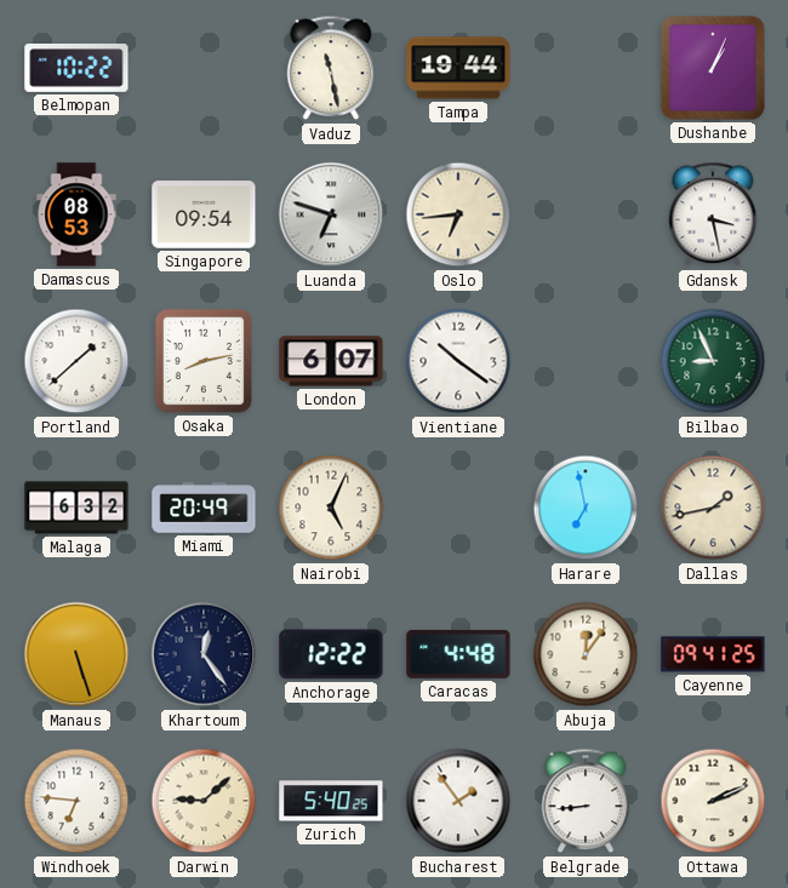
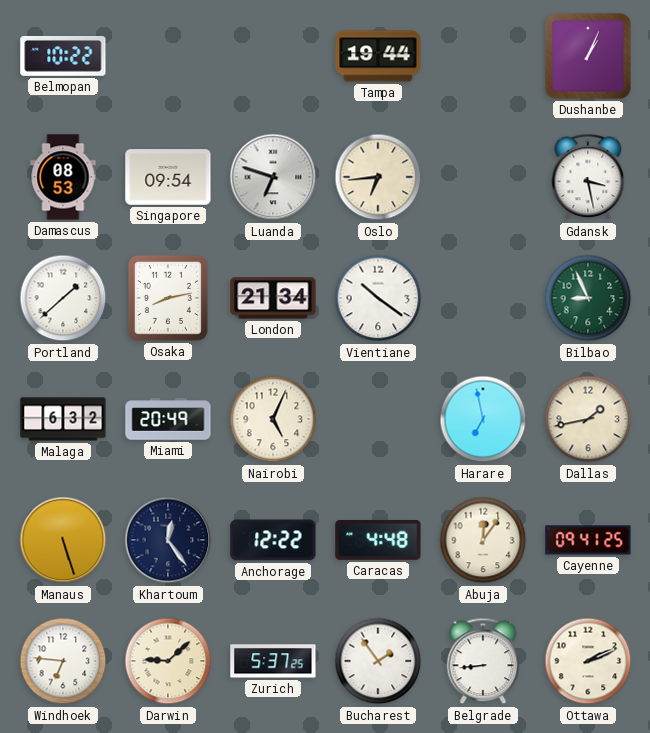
Vaduz: 11:28 -> none (331, 68)
London: 6:07 -> 21:34 (273, 298)
Zurich: 5:40 -> 5:37 (273, 661)
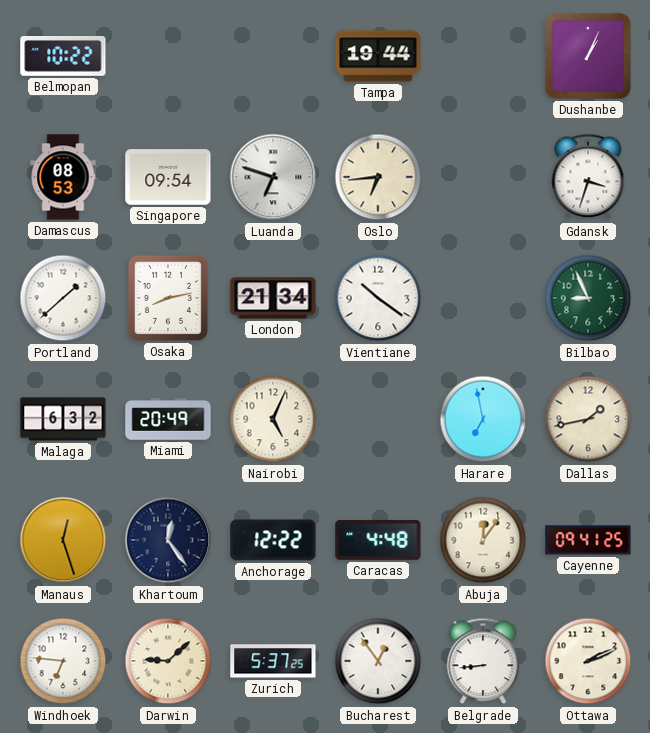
Gdansk: 3:28 -> 3:33 (588, 177)
Manaus: 5:27 -> 12:27 (63, 540)
Bucharest: 1:54 -> 12:54 (378, 661)
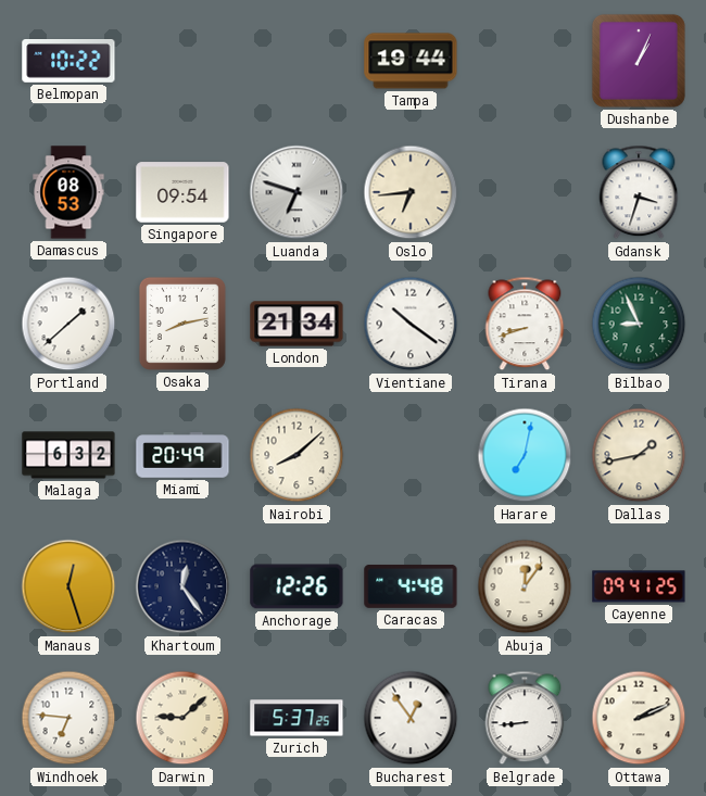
Tirana: none -> 8:42 (525, 324)
Nairobi: 5:04 -> 8:08 (297, 455)
Harare: 6:58 -> 7:02 (525, 455)
Anchorage: 12:22 -> 12:26 (297, 586)
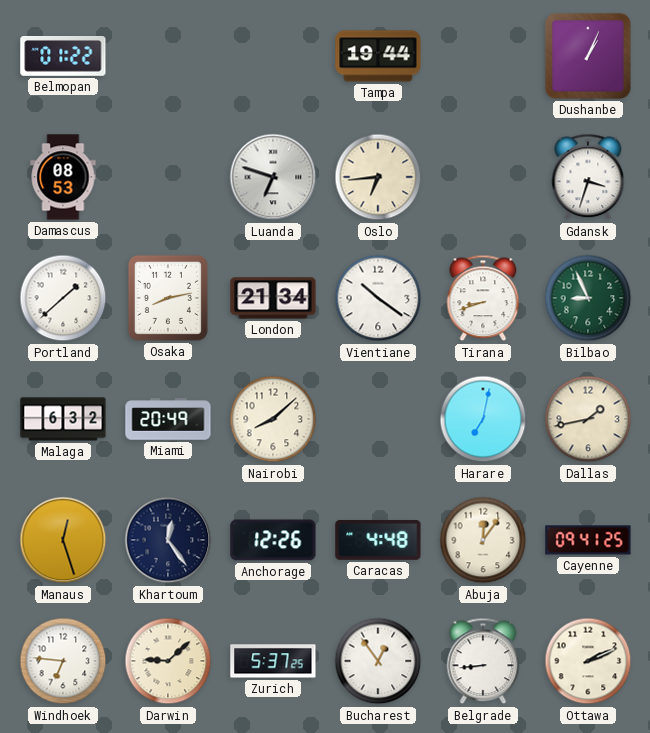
Belmopan: 10:22 -> 01:22 (63, 57)
Singapore: 09:54 -> none (182, 192)
